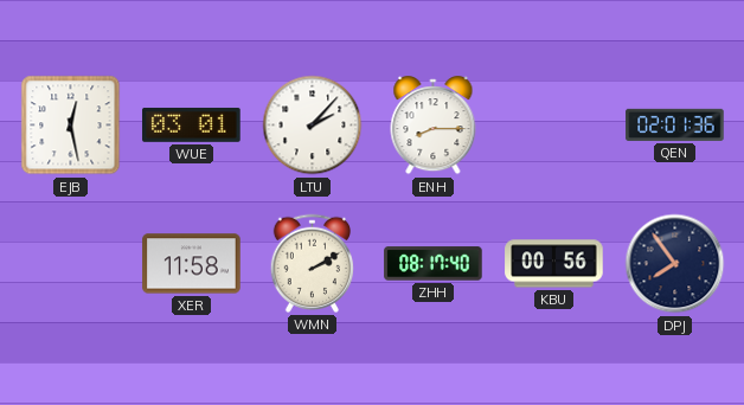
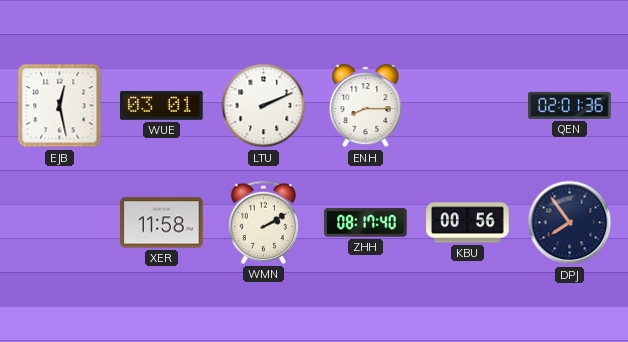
LTU: 2:07 -> 2:11 (264, 106)
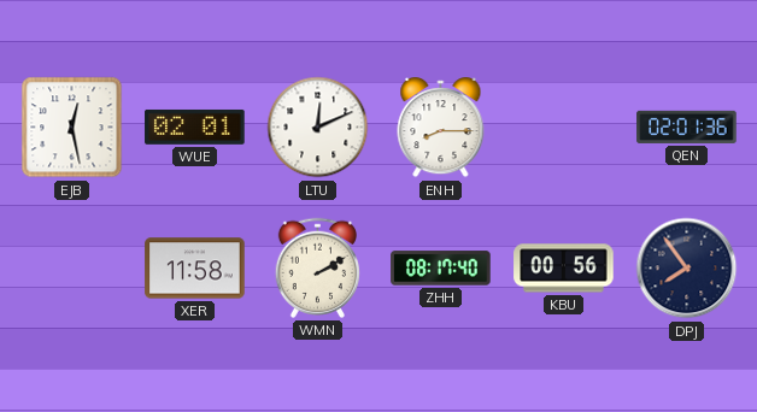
WUE: 03:01 -> 02:01 (195, 126)
LTU: 2:11 -> 12:11 (318, 128)
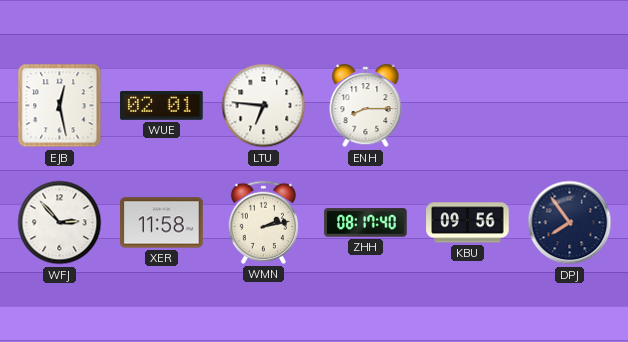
LTU: 12:11 -> 6:46 (264, 106)
QEN: 02:01 -> none (687, 126)
WFJ: none -> 2:53 (60, 223)
WMN: 2:10 -> 2:13 (263, 222)
KBU: 00:56 -> 09:56 (468, 223)
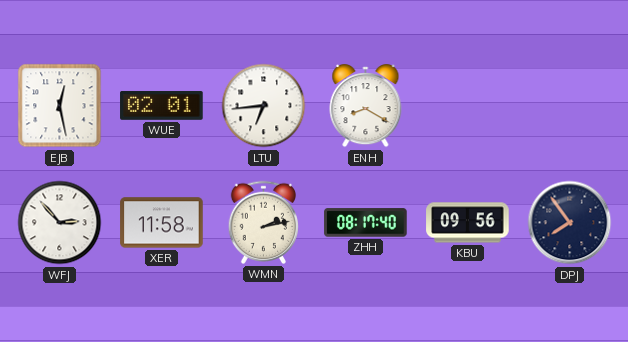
LTU: 6:46 -> 6:44 (264, 106)
ENH: 8:15 -> 8:20 (366, 106)
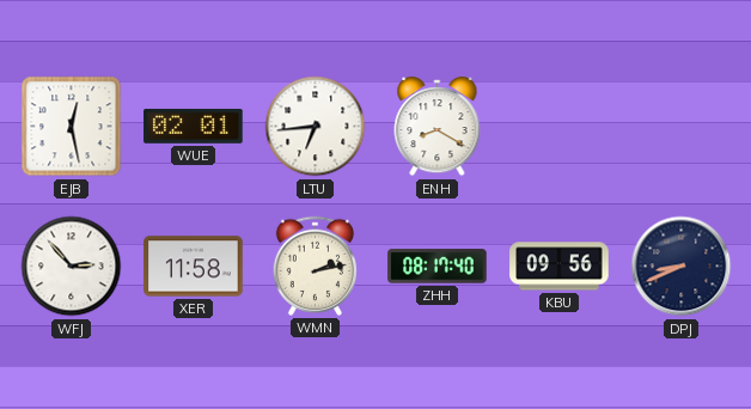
DPJ: 7:54 -> 8:41 (682, 267)
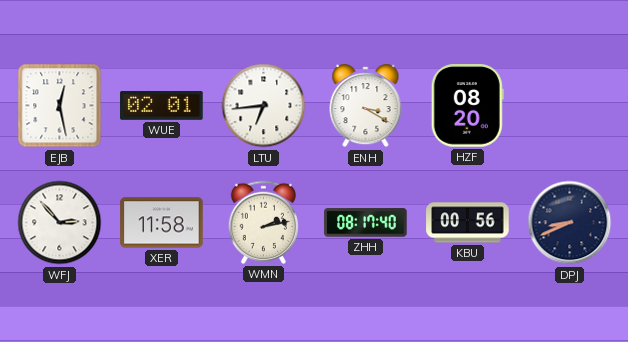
ENH: 8:20 -> 3:20 (366, 106)
HZF: none -> 08:20 (467, 106)
KBU: 09:56 -> 00:56 (468, 223)
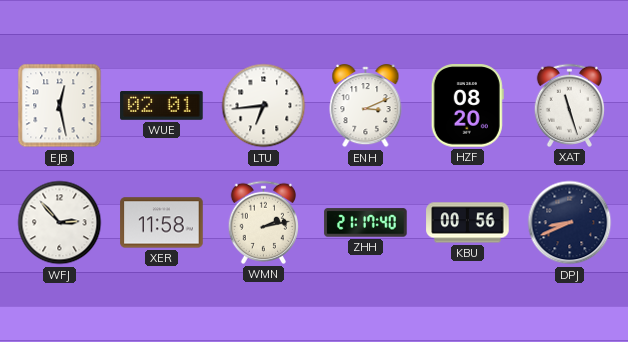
ENH: 3:20 -> 3:11 (366, 106)
XAT: none -> 11:27 (569, 105)
ZHH: 08:17 -> 21:17 (366, 223)
